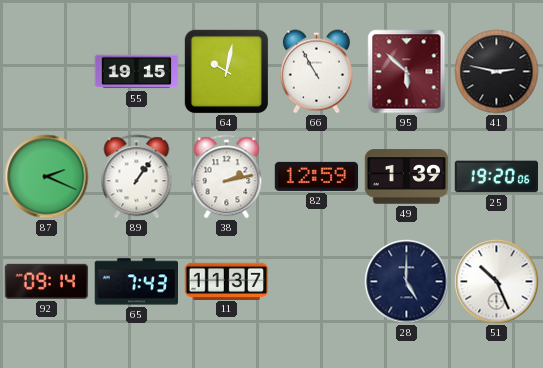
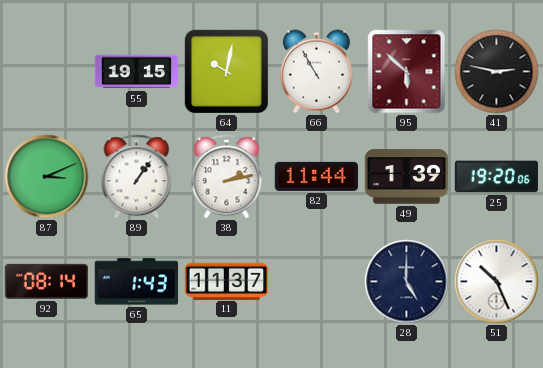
87: 2:19 -> 3:11 (47, 177)
82: 12:59 -> 11:44 (317, 176)
92: 09:14 -> 08:14 (47, 281)
65: 7:43 -> 1:43 (136, 282)
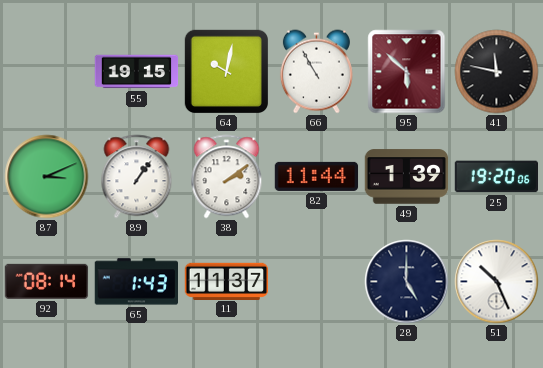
41: 2:47 -> 11:47 (497, 72)
38: 2:13 -> 2:09 (227, 177)
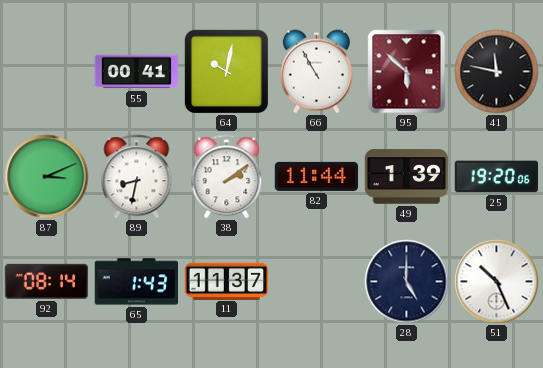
55: 19:15 -> 00:41 (137, 72)
89: 1:06 -> 8:32 (137, 177)
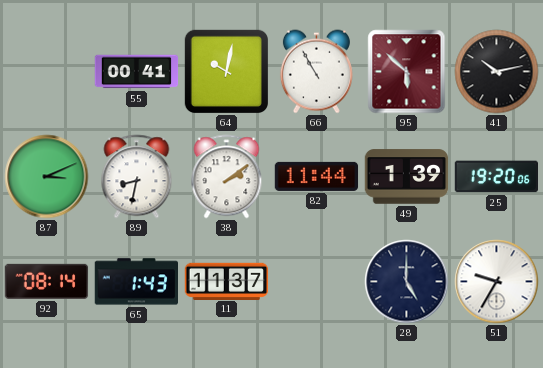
41: 11:47 -> 10:13 (497, 72)
51: 10:26 -> 9:35 (497, 282)
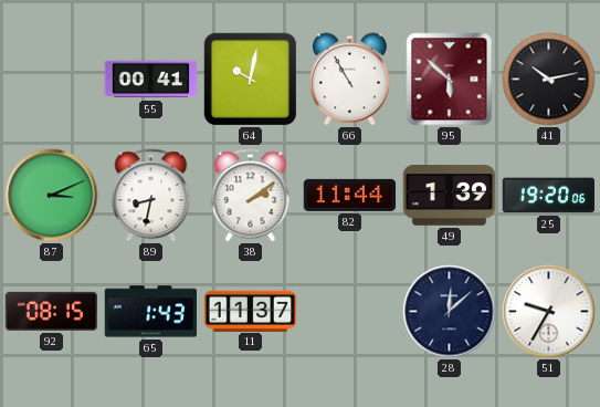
92: 08:14 -> 08:15 (52, 311)
28: 5:00 -> 12:08 (450, 312)
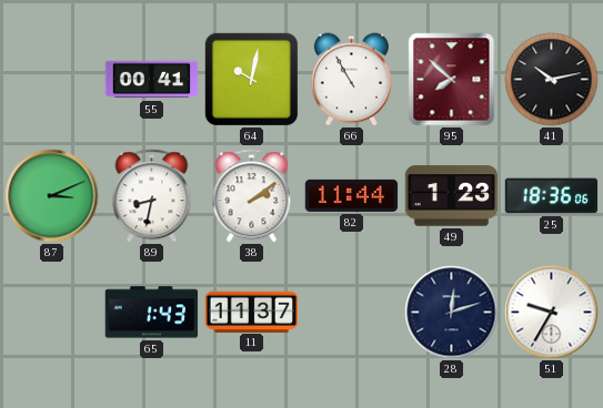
95: 5:52 -> 7:52 (452, 80)
49: 1:39 -> 1:23 (452, 196)
25: 19:20 -> 18:36 (551, 196)
92: 08:15 -> none (52, 311)
28: 12:08 -> 12:12 (452, 313)
